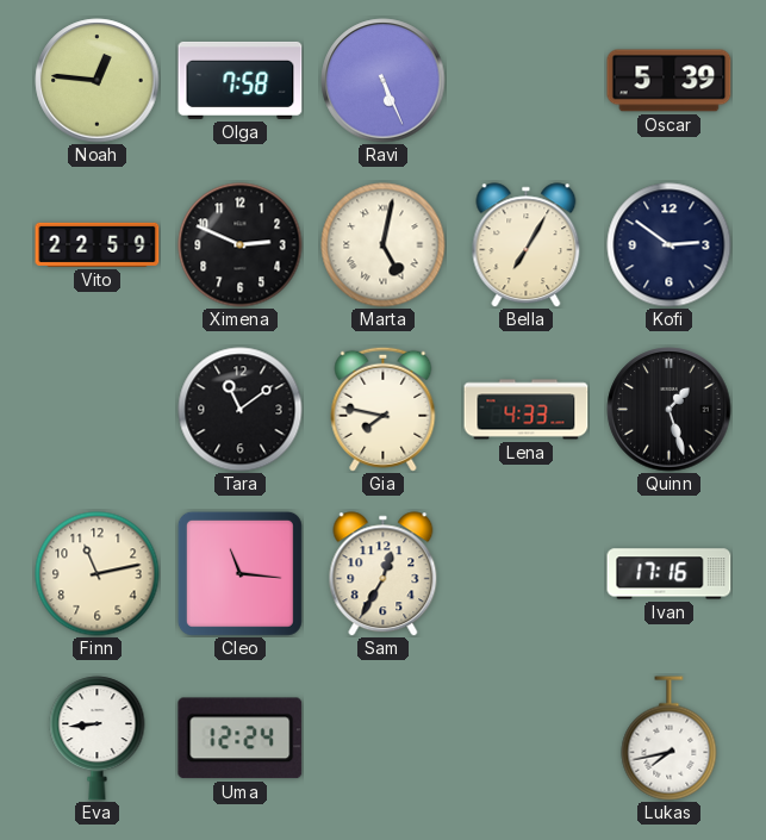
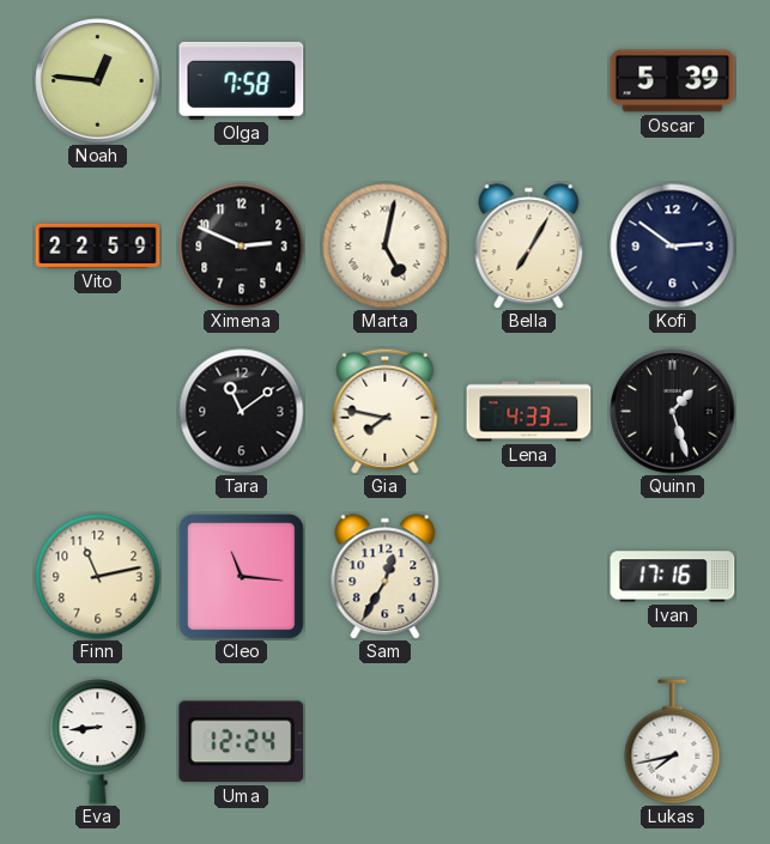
Ravi: 5:26 -> none (384, 81)
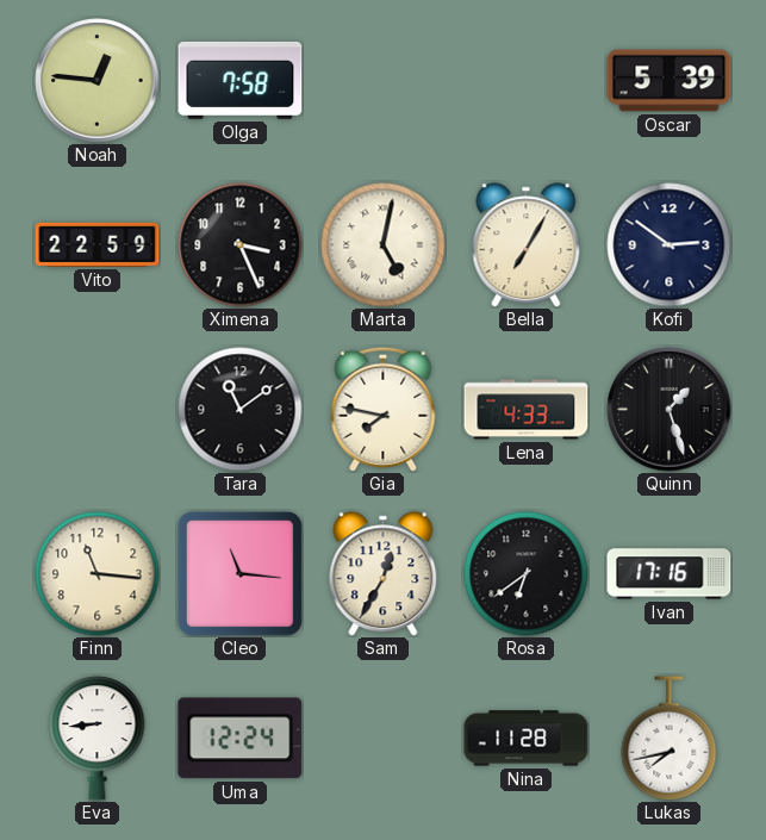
Ximena: 2:49 -> 3:26 (241, 245)
Finn: 11:13 -> 11:16 (98, 574)
Rosa: none -> 6:39 (527, 574)
Nina: none -> 11:28 (527, 739)
